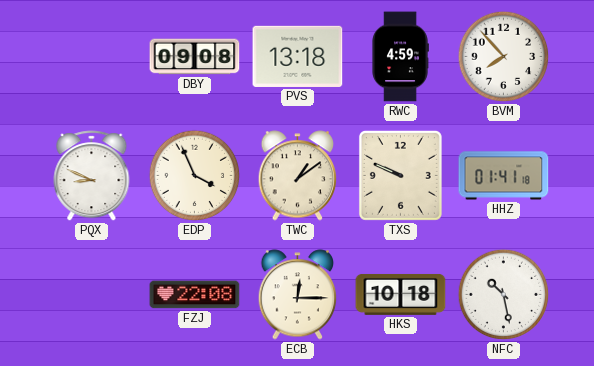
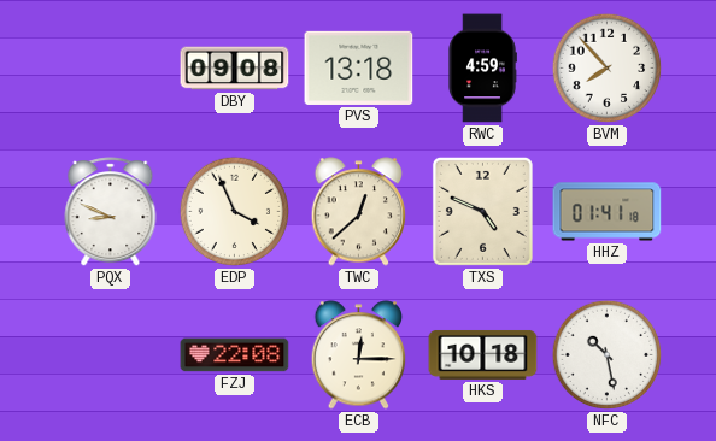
TWC: 1:09 -> 12:38 (359, 212)
TXS: 9:49 -> 4:49 (482, 211)
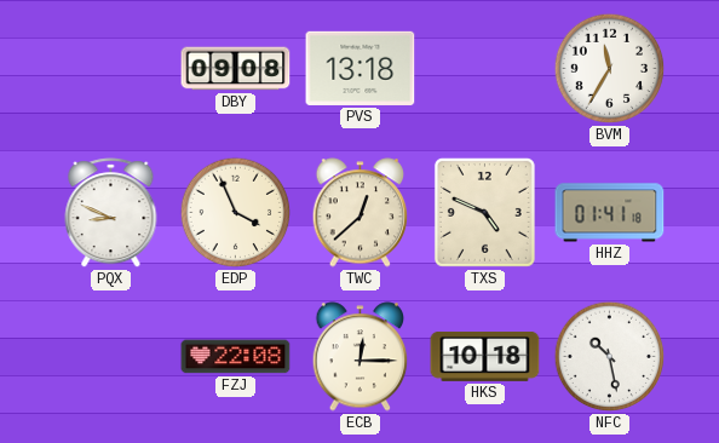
RWC: 4:59 -> none (482, 69)
BVM: 7:53 -> 11:35 (610, 69)
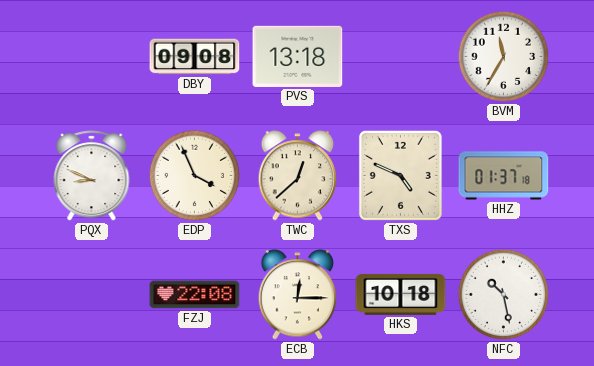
HHZ: 01:41 -> 01:37 (504, 176)
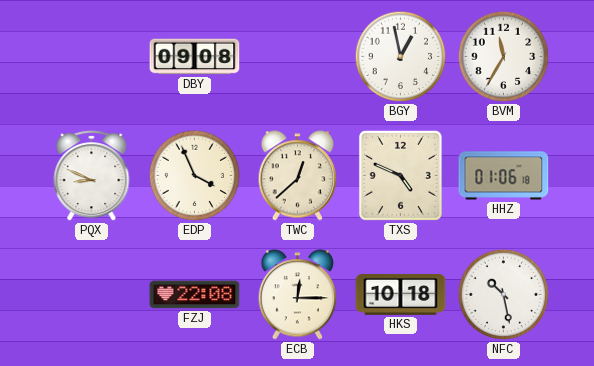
PVS: 13:18 -> none (298, 56)
BGY: none -> 12:58 (401, 57)
HHZ: 01:37 -> 01:06 (504, 176)
